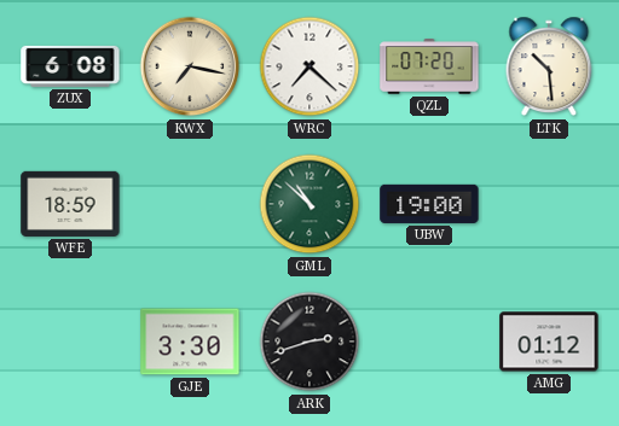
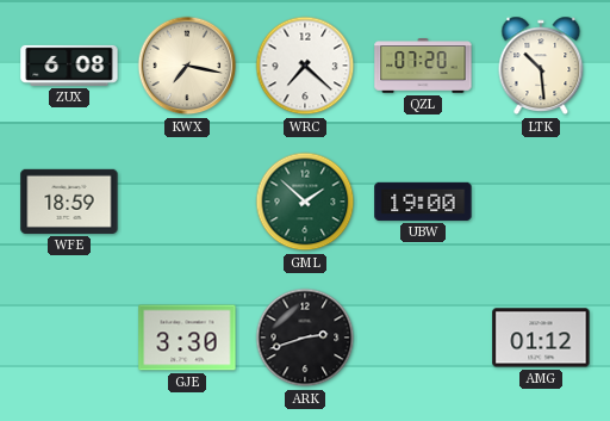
GML: 10:52 -> 1:52 (305, 202)
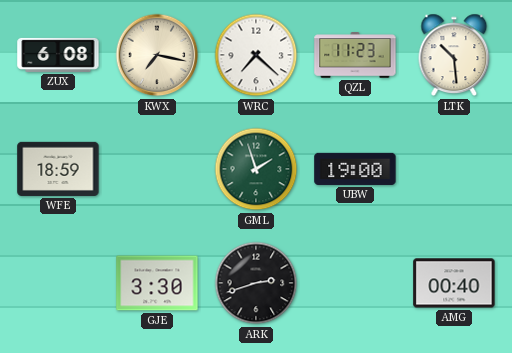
QZL: 07:20 -> 11:23 (355, 55)
GML: 1:52 -> 1:57 (256, 169)
AMG: 01:12 -> 00:40 (454, 283)
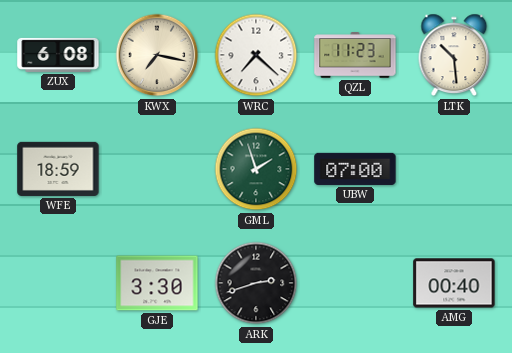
UBW: 19:00 -> 07:00 (355, 169)
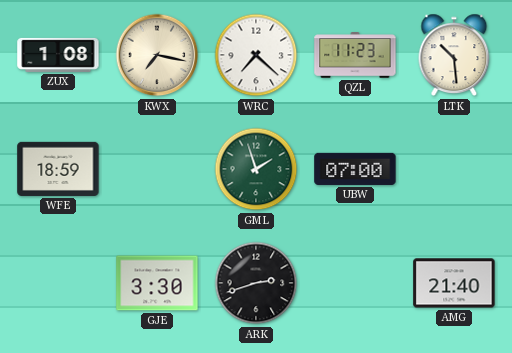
ZUX: 6:08 -> 1:08 (58, 55)
AMG: 00:40 -> 21:40 (454, 283)
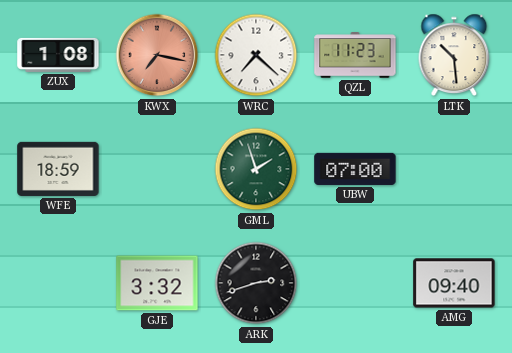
KWX dial: cream -> salmon (157, 55)
GJE: 3:30 -> 3:32 (157, 283)
AMG: 21:40 -> 09:40 (454, 283)
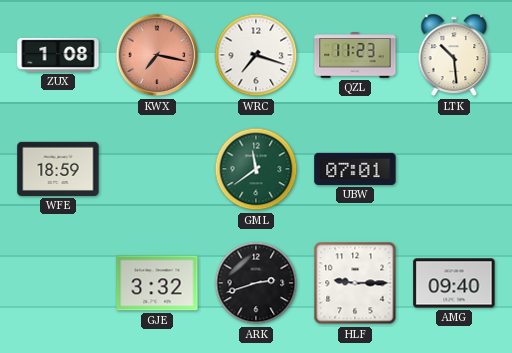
WRC: 7:22 -> 7:18 (256, 55)
GML: 1:57 -> 11:39 (256, 169)
UBW: 07:00 -> 07:01 (355, 169)
HLF: none -> 9:15 (355, 283)
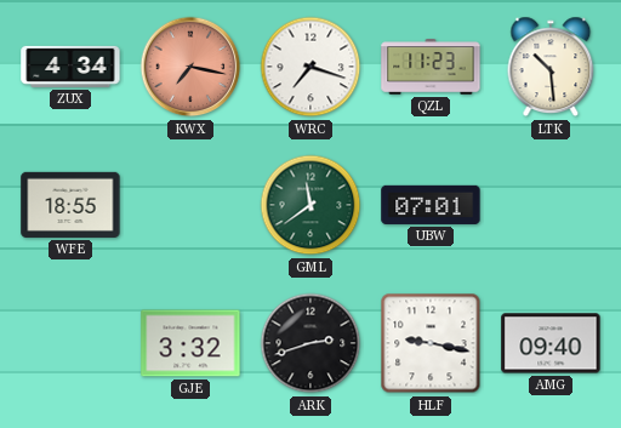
ZUX: 1:08 -> 4:34 (70, 67)
WFE: 18:59 -> 18:55 (70, 205)
HLF: 9:15 -> 9:17 (431, 343)
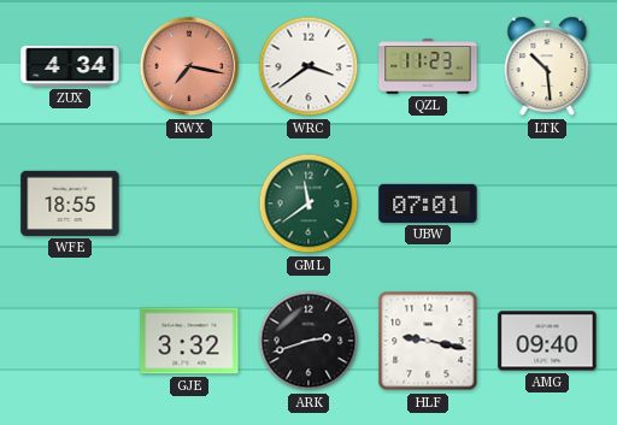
WRC: 7:18 -> 3:39 (308, 66)
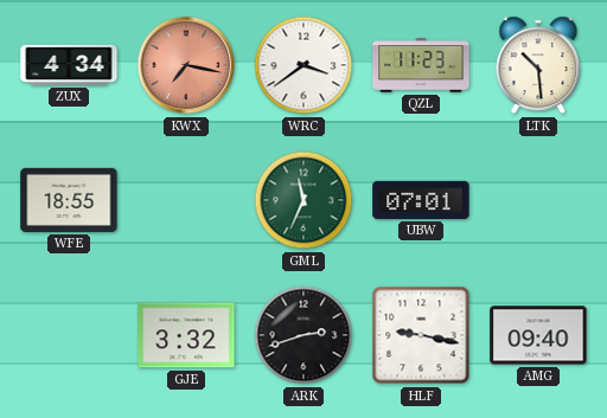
GML: 11:39 -> 11:34 (303, 200)
